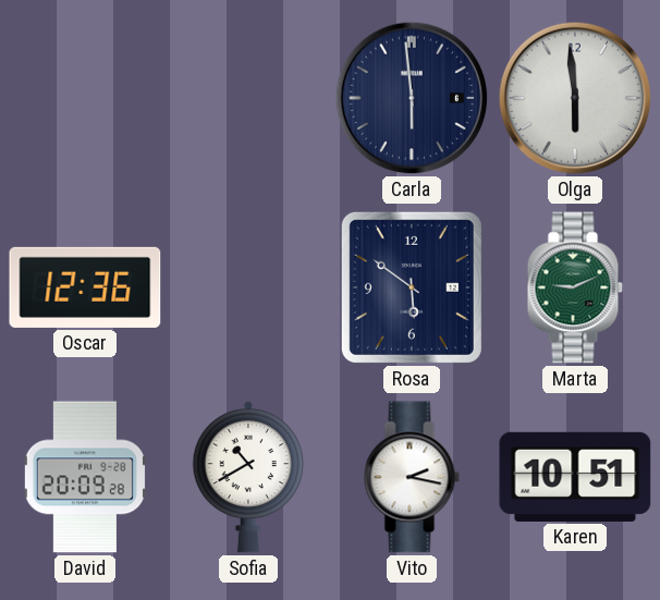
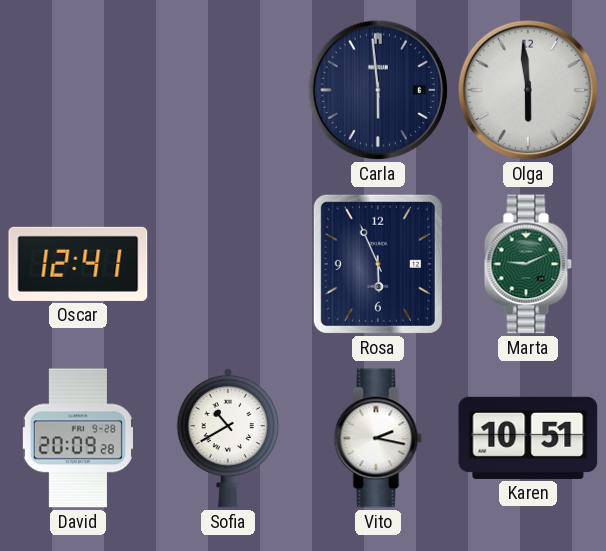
Oscar: 12:36 -> 12:41 (78, 264)
Rosa: 5:51 -> 5:56 (378, 264)
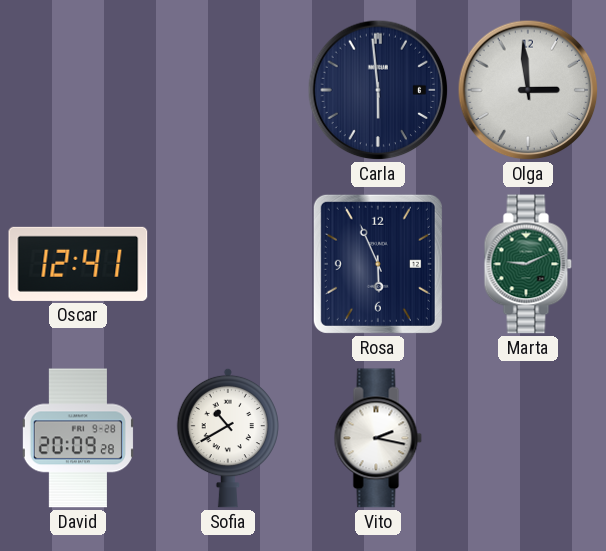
Olga: 5:59 -> 2:59 (528, 90)
Karen: 10:51 -> none (528, 438)
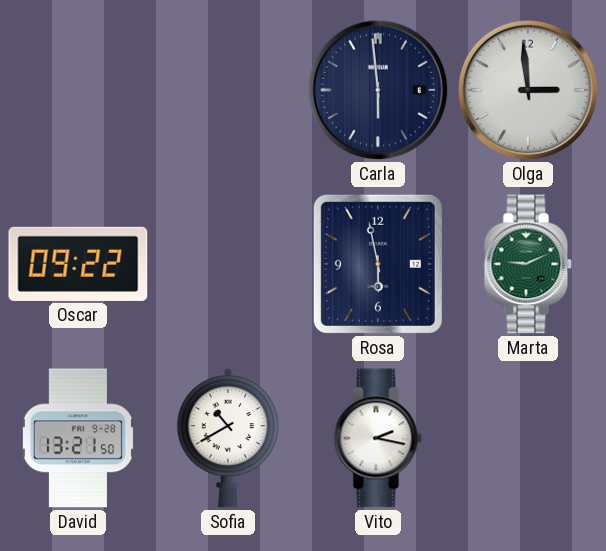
Oscar: 12:41 -> 09:22 (78, 264)
Rosa: 5:56 -> 5:58 (378, 264)
David: 20:09 -> 13:21 (78, 438)
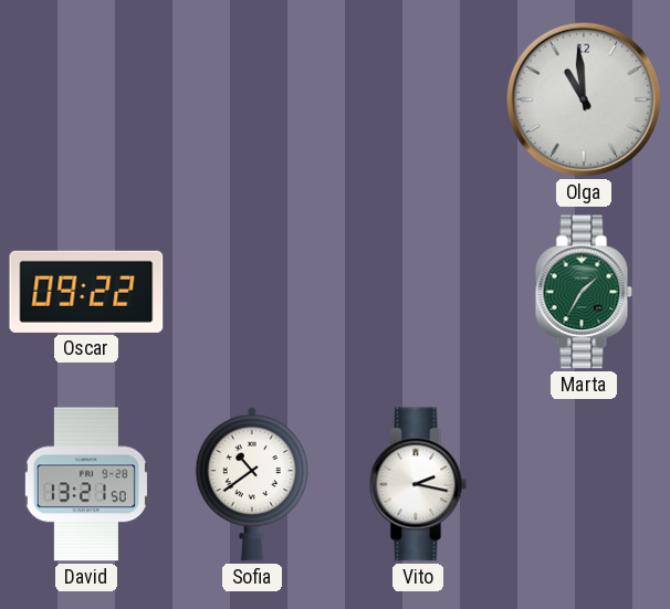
Carla: 5:59 -> none (378, 90)
Olga: 2:59 -> 10:59 (584, 99)
Rosa: 5:58 -> none (378, 264)
Marta: 9:11 -> 1:35 (584, 292)
Sofia: 10:40 -> 10:39 (251, 484)
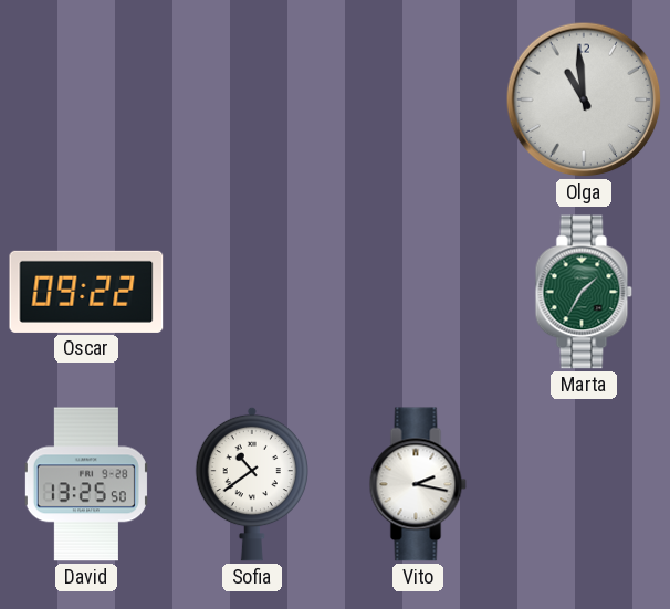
David: 13:21 -> 13:25 (86, 484)
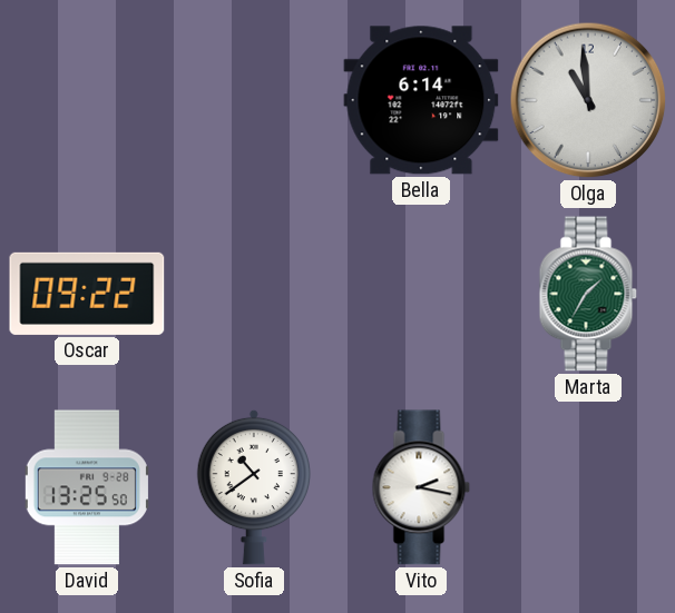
Bella: none -> 6:14 (421, 100)
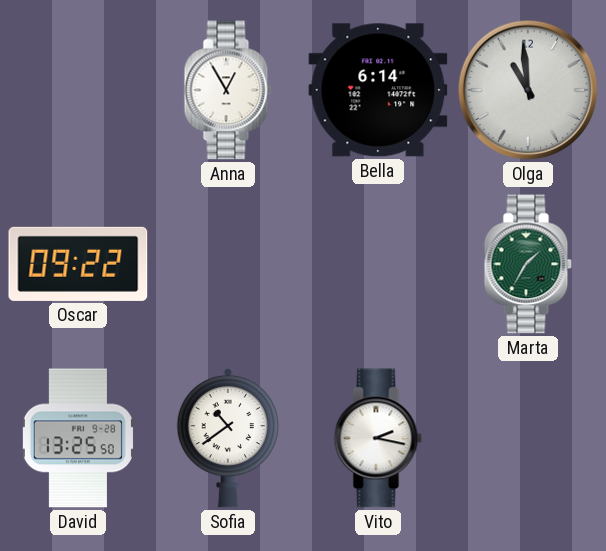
Anna: none -> 12:55 (228, 90)
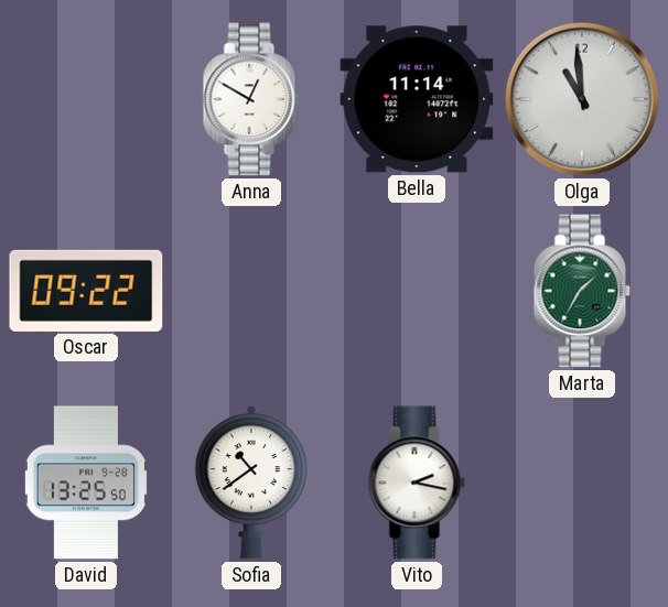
Anna: 12:55 -> 12:50 (251, 99)
Bella: 6:14 -> 11:14 (417, 99)
